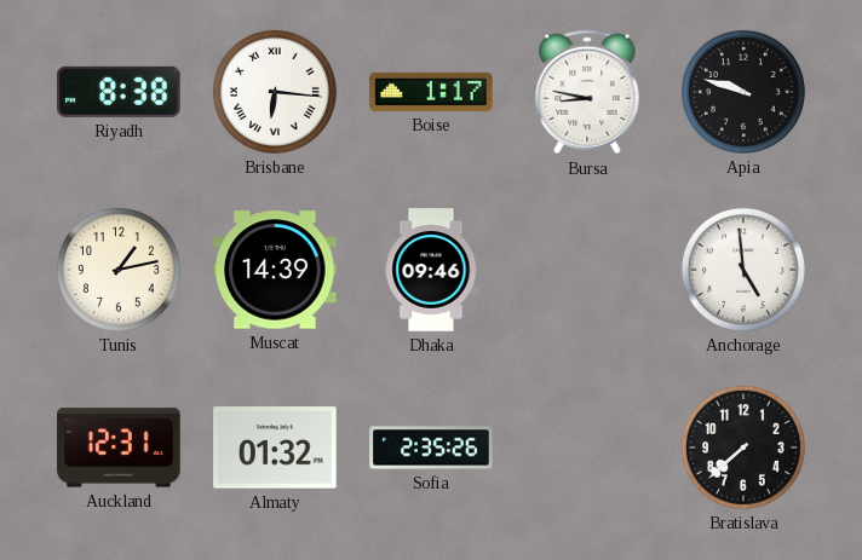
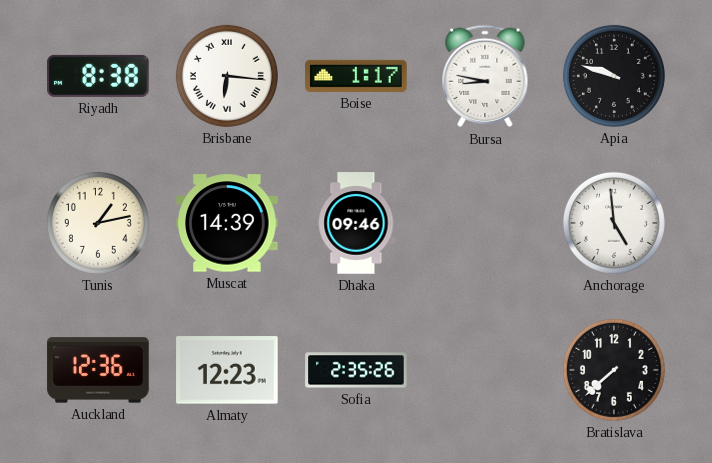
Auckland: 12:31 -> 12:36 (98, 370)
Almaty: 01:32 -> 12:23 (227, 370)
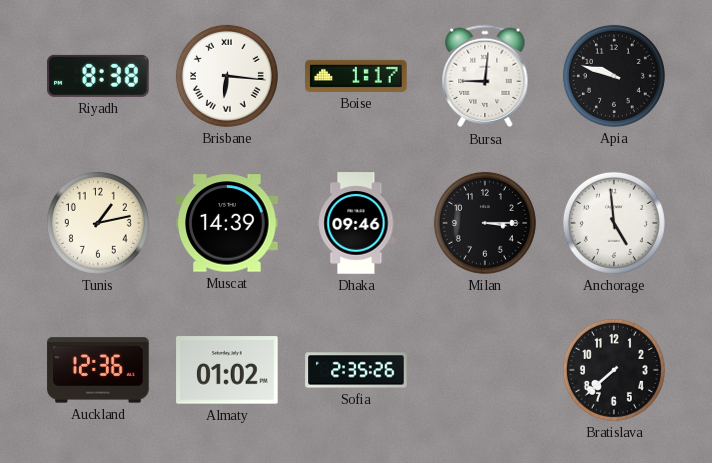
Bursa: 8:47 -> 9:01 (485, 76)
Milan: none -> 3:15 (485, 223)
Almaty: 12:23 -> 01:02 (227, 370)
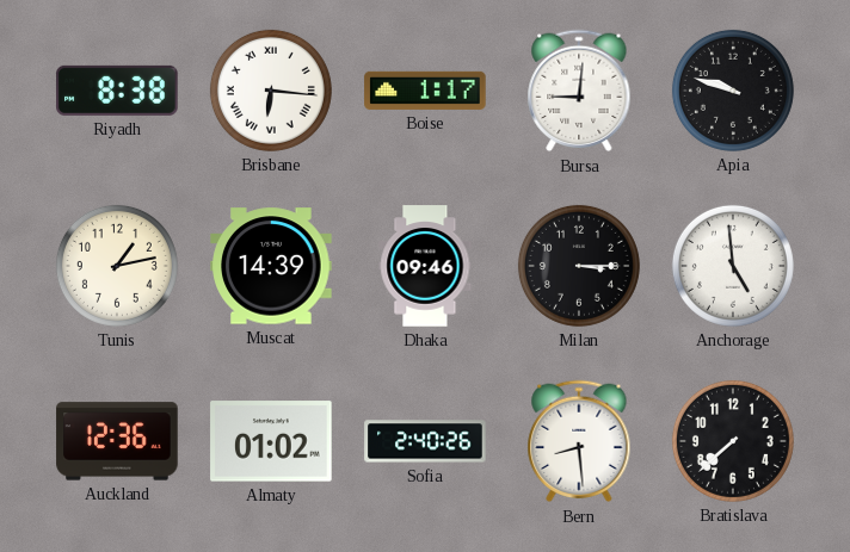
Sofia: 2:35 -> 2:40 (425, 441)
Bern: none -> 8:29 (579, 441)
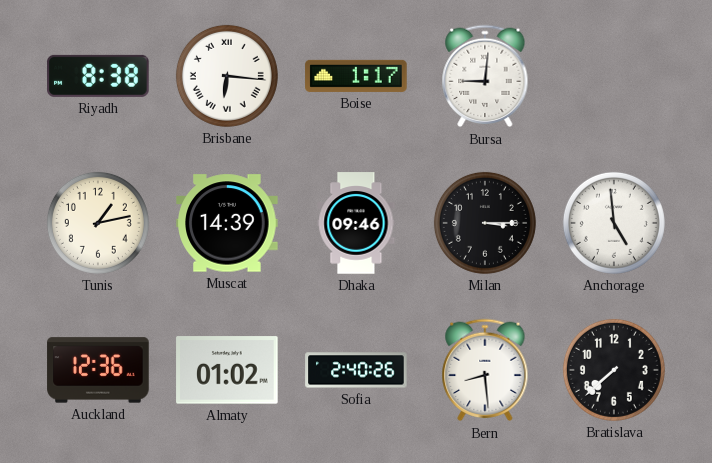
Apia: 9:48 -> none (733, 91)
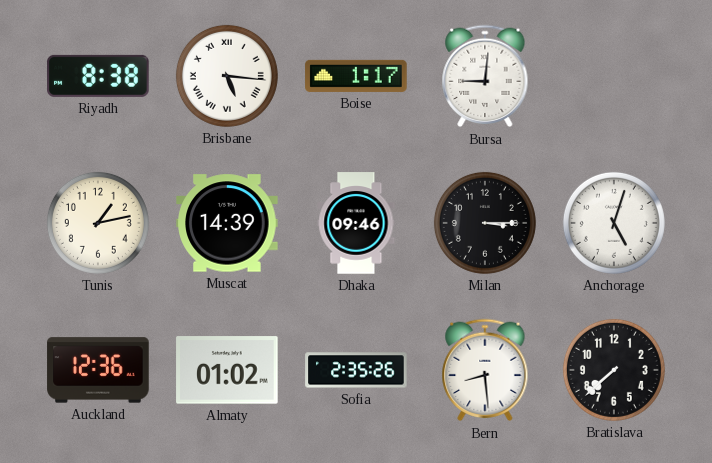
Brisbane: 6:16 -> 5:16 (227, 76)
Anchorage: 4:59 -> 5:03 (614, 223)
Sofia: 2:40 -> 2:35 (356, 370)
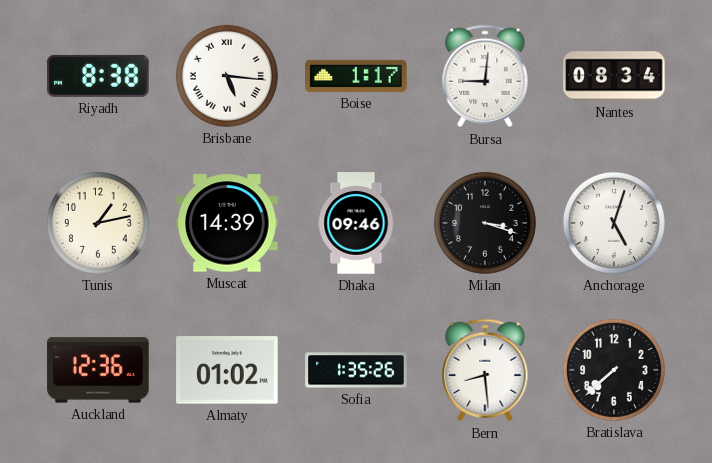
Nantes: none -> 08:34 (614, 76)
Milan: 3:15 -> 3:18 (485, 223)
Sofia: 2:35 -> 1:35 (356, 370)
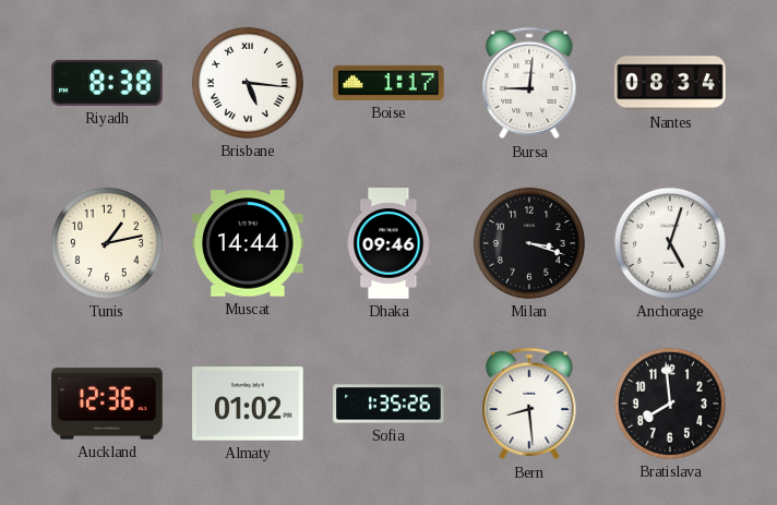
Muscat: 14:39 -> 14:44 (248, 243)
Bratislava: 7:38 -> 7:59 (670, 404)
